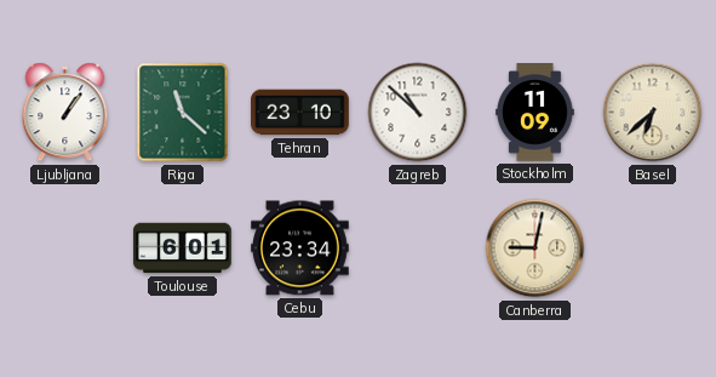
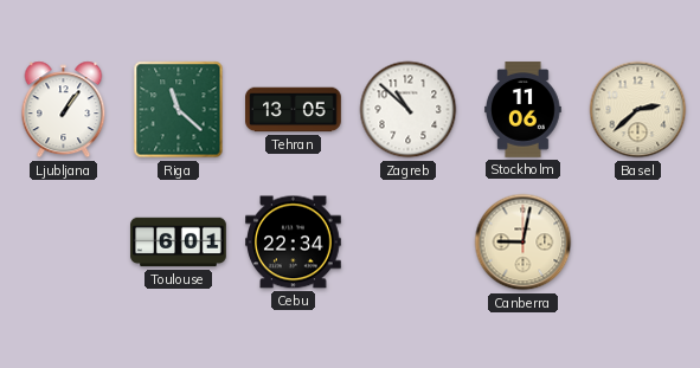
Tehran: 23:10 -> 13:05 (294, 110)
Stockholm: 11:09 -> 11:06 (524, 110)
Basel: 6:38 -> 2:38 (638, 110)
Cebu: 23:34 -> 22:34 (294, 243)
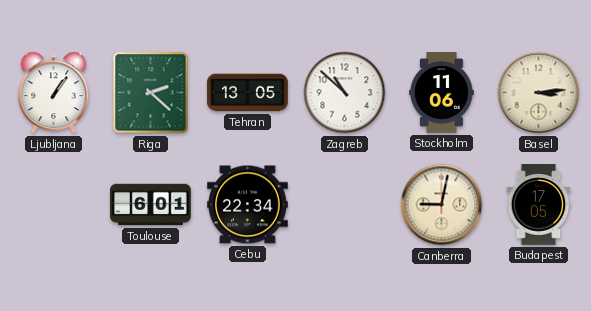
Riga: 11:22 -> 2:22 (151, 93)
Basel: 2:38 -> 3:14 (539, 93)
Budapest: none -> 17:05 (539, 205)
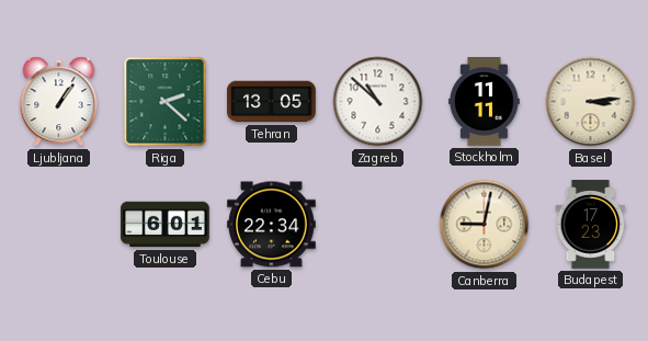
Stockholm: 11:06 -> 11:11 (485, 102)
Budapest: 17:05 -> 17:23 (591, 225)
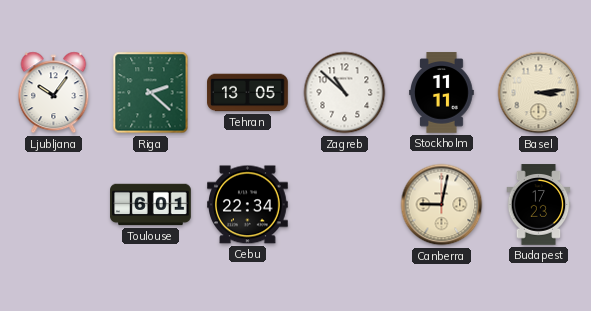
Ljubljana: 1:06 -> 10:06 (54, 93)
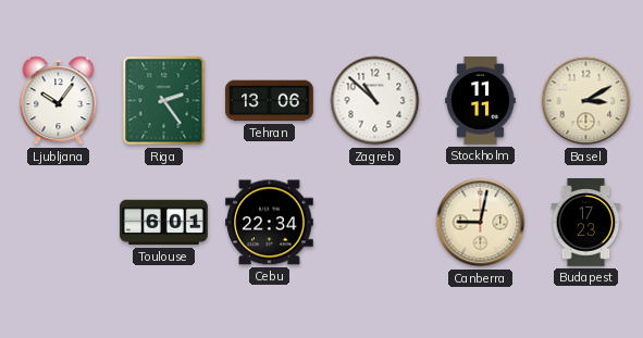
Riga: 2:22 -> 2:24 (164, 101)
Tehran: 13:05 -> 13:06 (270, 101)
Basel: 3:14 -> 3:10 (586, 101)
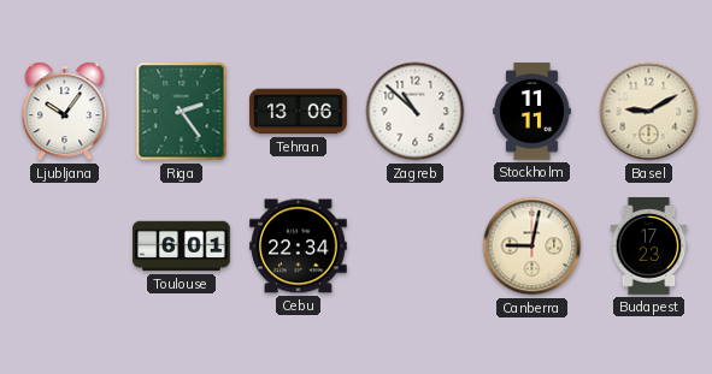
Basel: 3:10 -> 9:10 (649, 112)
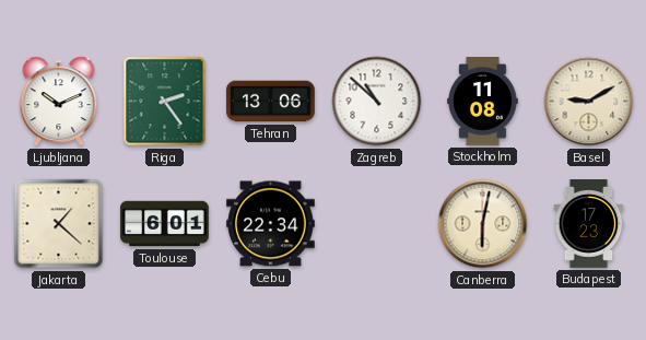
Ljubljana: 10:06 -> 10:11 (59, 102)
Stockholm: 11:11 -> 11:08 (483, 102)
Jakarta: none -> 1:22 (59, 224)
Canberra: 9:02 -> 6:02 (483, 224)
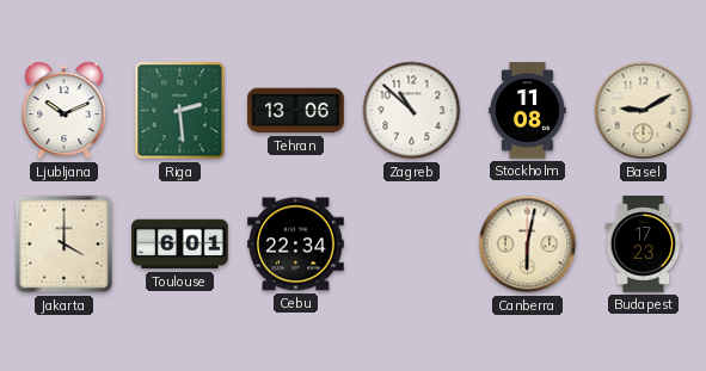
Riga: 2:24 -> 2:29 (180, 111)
Jakarta: 1:22 -> 4:00 (65, 245)
